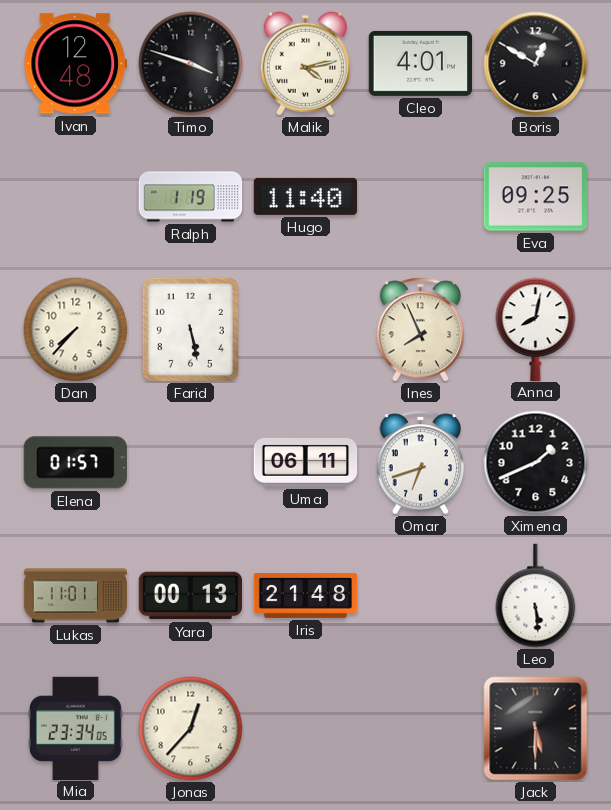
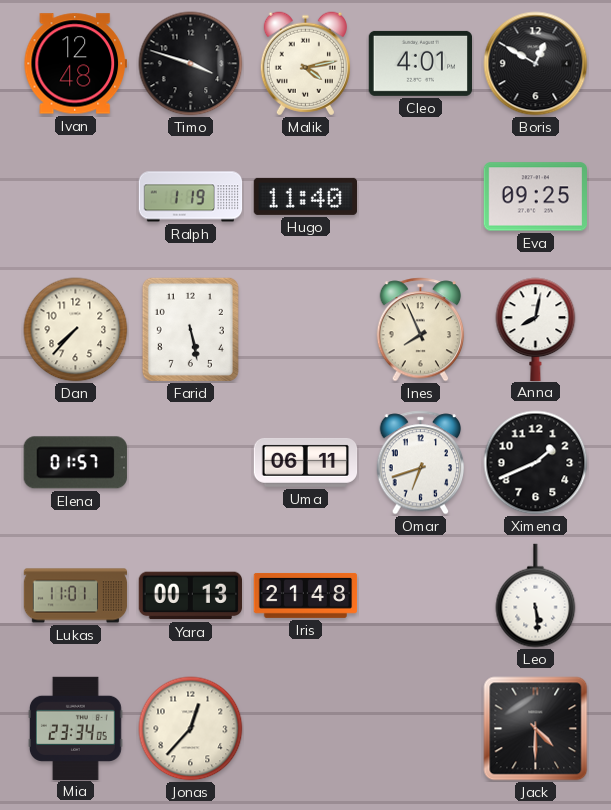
Jack: 5:30 -> 4:30 (536, 729)
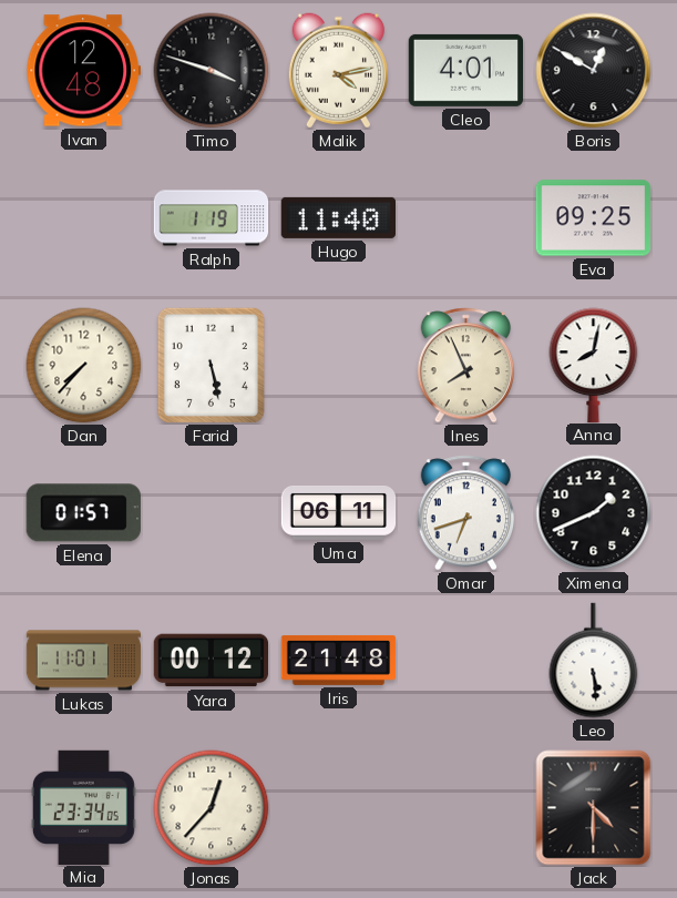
Yara: 00:13 -> 00:12 (211, 661)
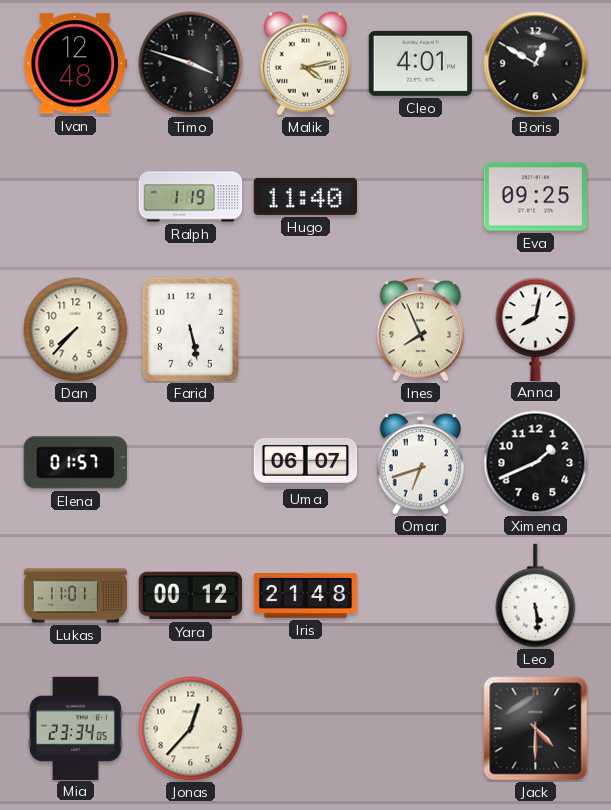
Uma: 06:11 -> 06:07 (306, 462)
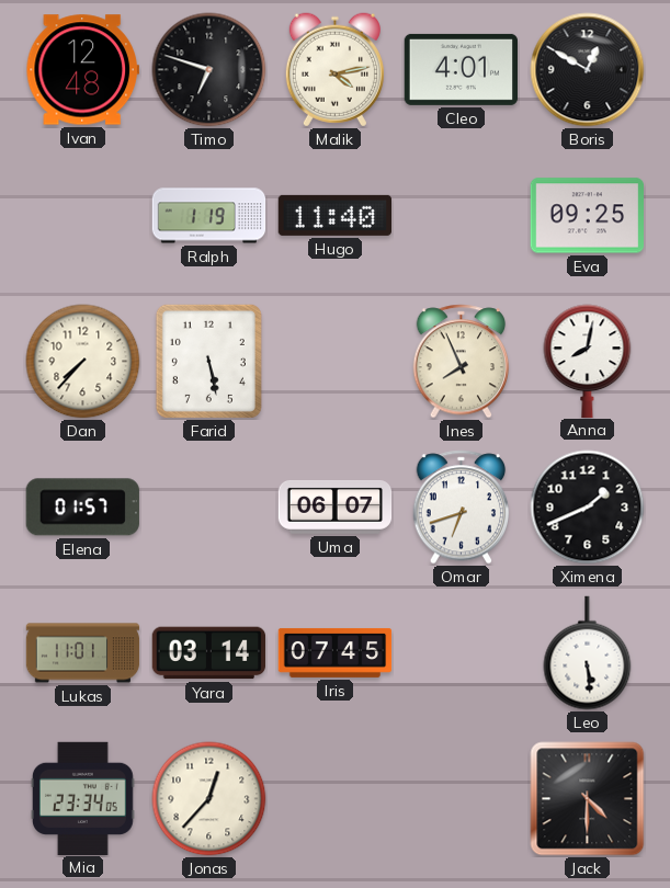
Timo: 3:48 -> 6:48 (209, 70)
Yara: 00:12 -> 03:14 (208, 653)
Iris: 21:48 -> 07:45 (336, 652)
